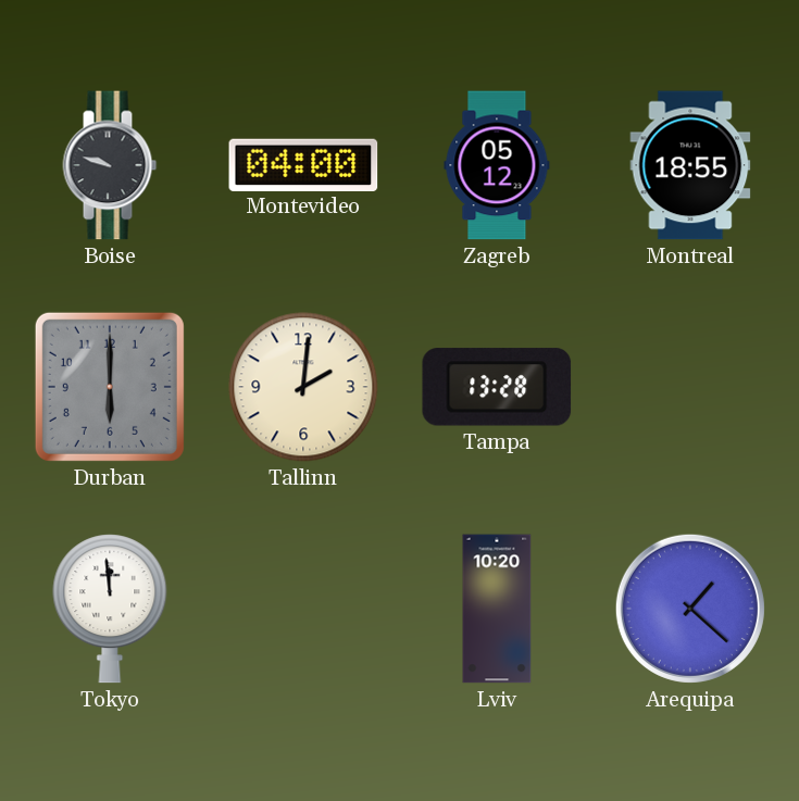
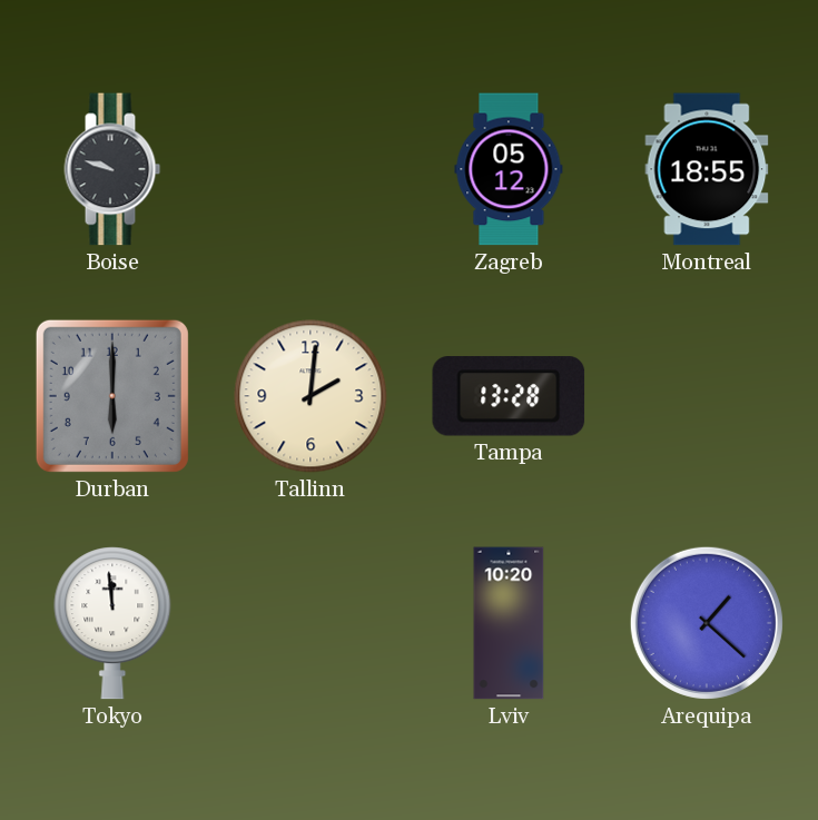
Montevideo: 04:00 -> none (303, 164)
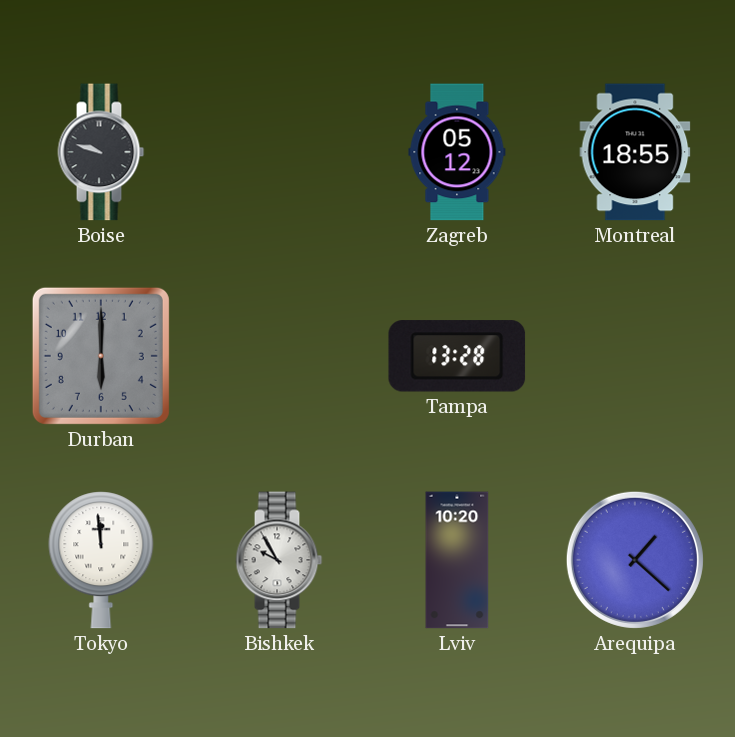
Tallinn: 2:01 -> none (311, 396)
Bishkek: none -> 9:55 (279, 560)
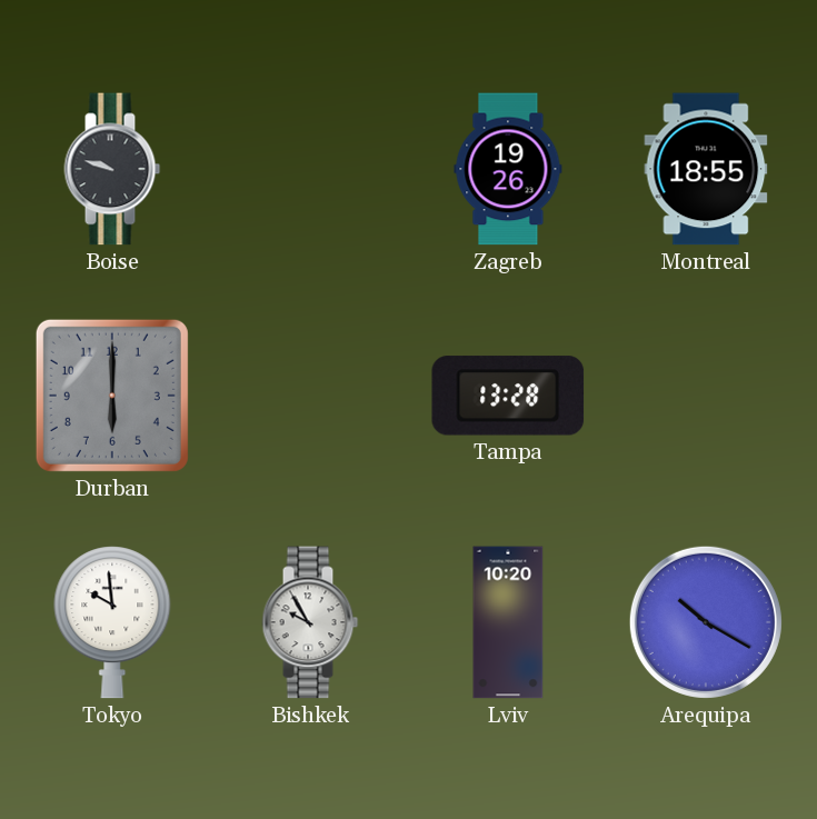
Zagreb: 05:12 -> 19:26 (508, 169)
Tokyo: 11:59 -> 9:59 (112, 622)
Arequipa: 1:22 -> 10:20 (706, 622)
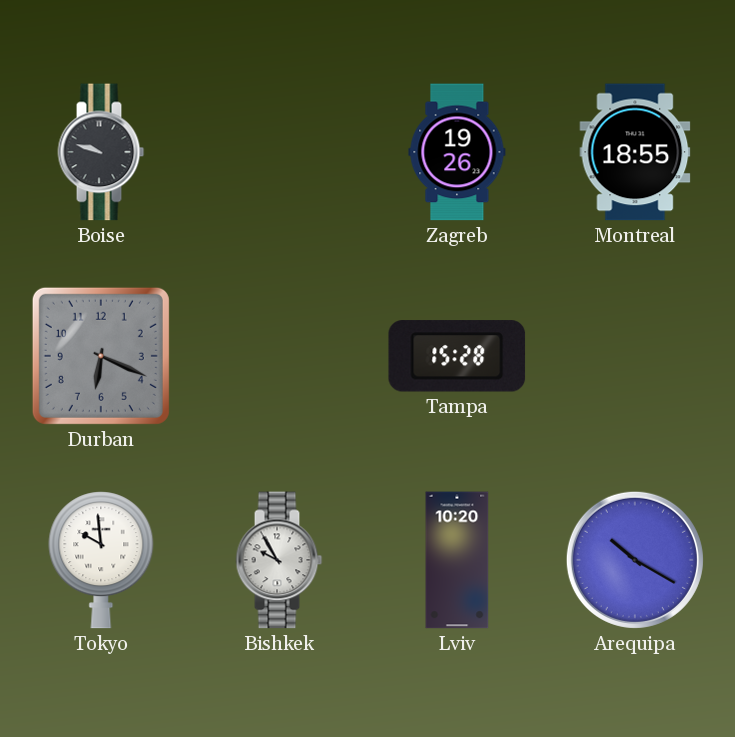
Durban: 6:00 -> 6:19 (101, 356)
Tampa: 13:28 -> 15:28 (457, 356)
